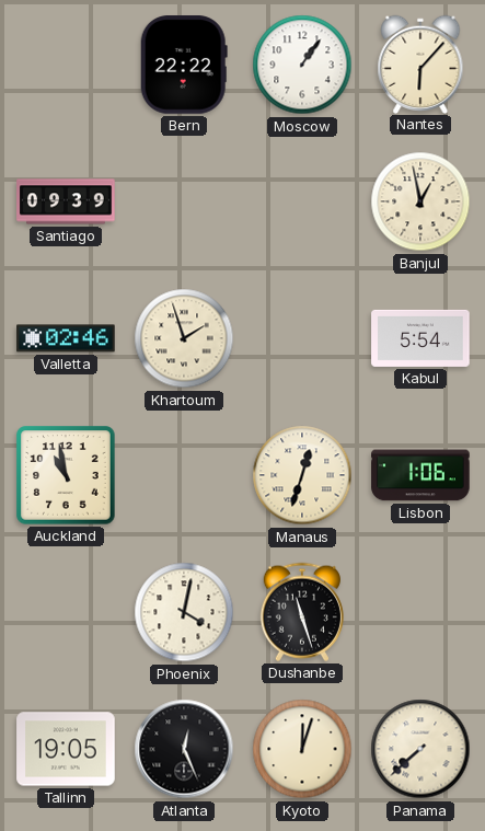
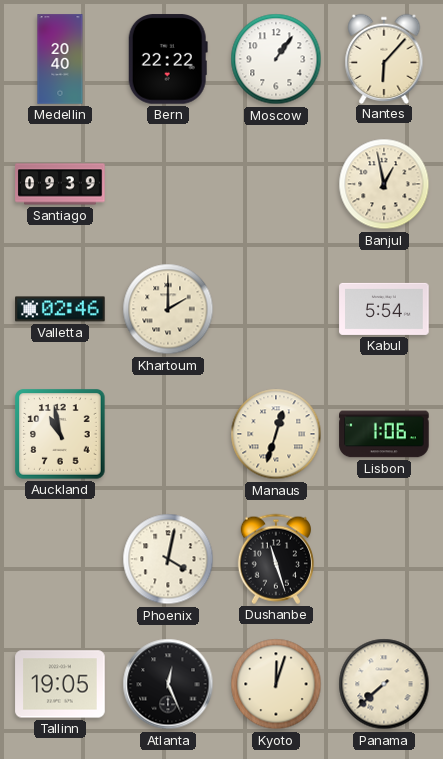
Medellin: none -> 20:40 (60, 59)
Khartoum: 1:57 -> 2:00 (168, 309)
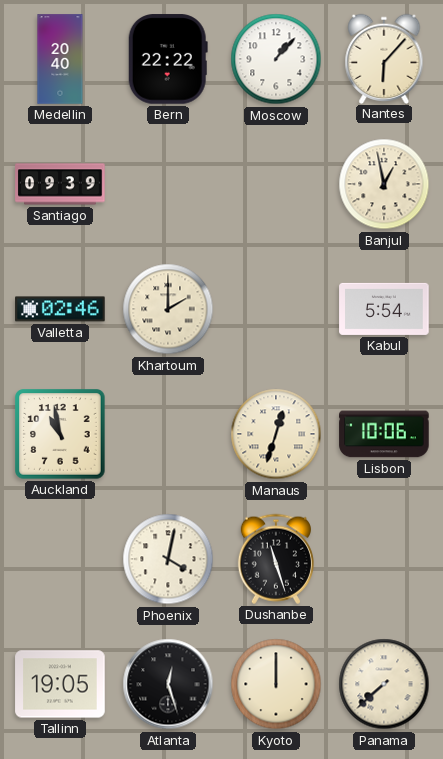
Moscow: 1:06 -> 1:07 (276, 59)
Lisbon: 1:06 -> 10:06 (384, 434)
Atlanta: 12:26 -> 12:27 (168, 684)
Kyoto: 12:03 -> 12:00 (276, 684)
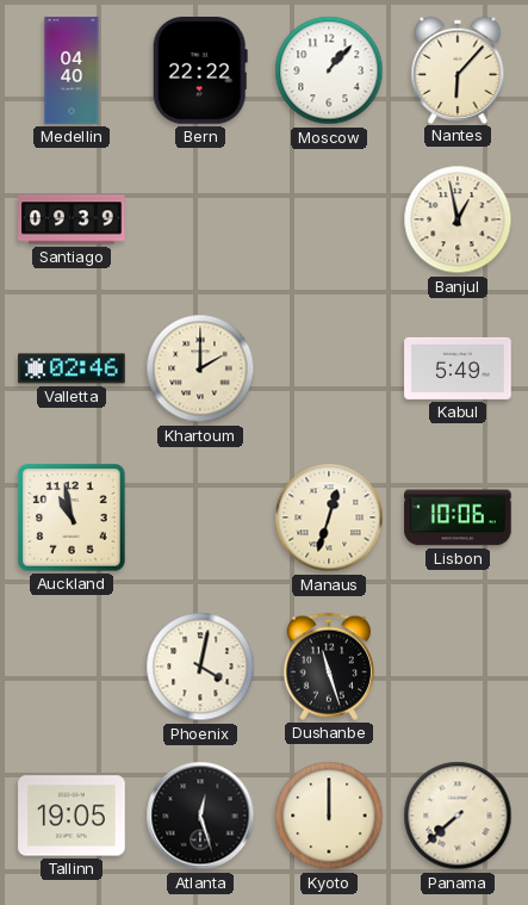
Medellin: 20:40 -> 04:40 (72, 70)
Kabul: 5:54 -> 5:49 (458, 368)
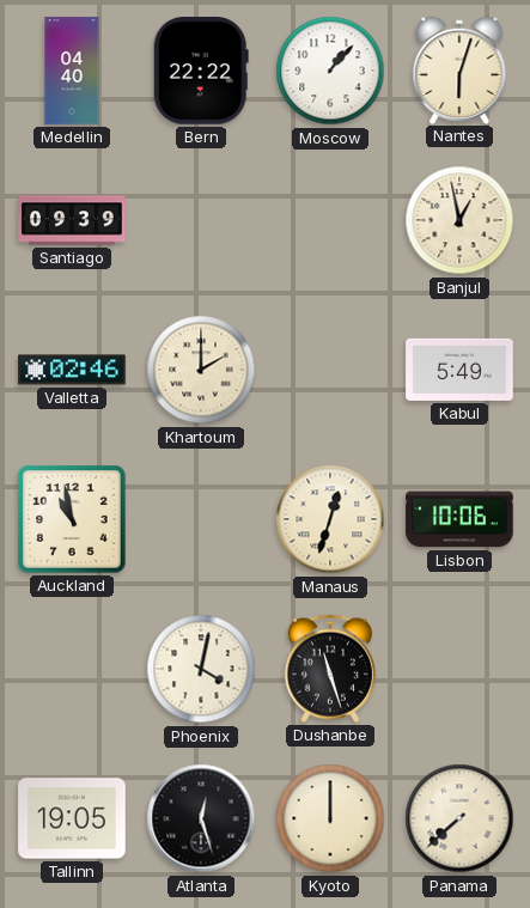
Nantes: 6:07 -> 6:03 (459, 69)
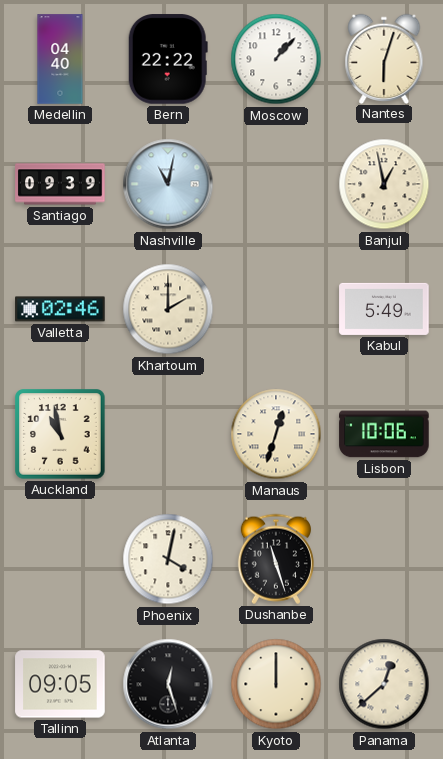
Nashville: none -> 11:02 (168, 184)
Tallinn: 19:05 -> 09:05 (60, 684)
Panama: 7:38 -> 12:38 (384, 684)
